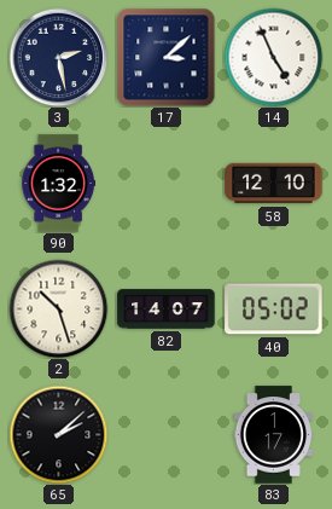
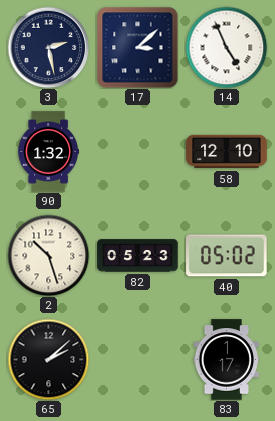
82: 14:07 -> 05:23 (138, 256)
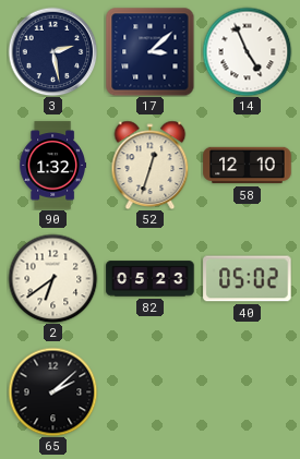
52: none -> 12:33 (151, 165)
2: 10:27 -> 6:39 (52, 278)
83: 1:17 -> none (227, 360)
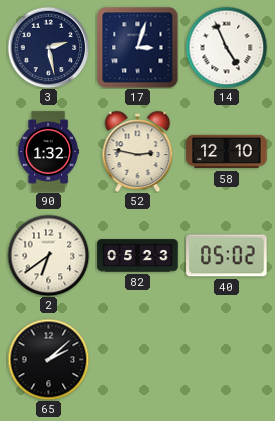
17: 3:08 -> 3:03 (137, 47)
52: 12:33 -> 2:47 (138, 151)
